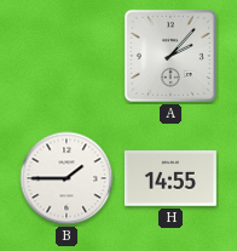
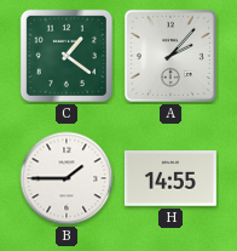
C: none -> 1:21 (67, 56)
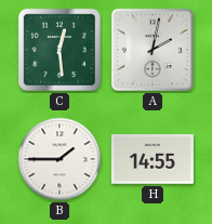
C: 1:21 -> 12:29 (59, 50)
A: 2:07 -> 2:02 (153, 50)
